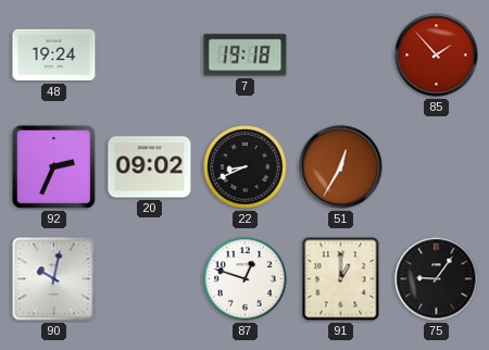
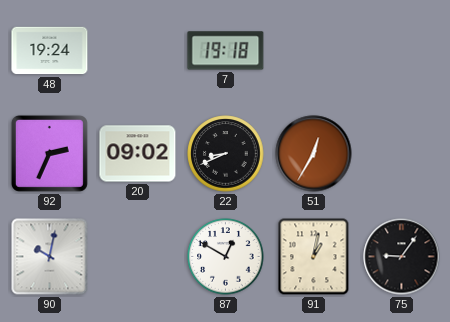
85: 1:53 -> none (437, 55)
87: 12:48 -> 12:50 (226, 257)
91: 1:00 -> 1:02 (314, 257)
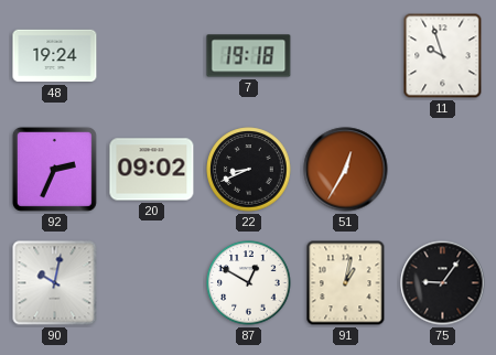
11: none -> 9:57 (443, 56)
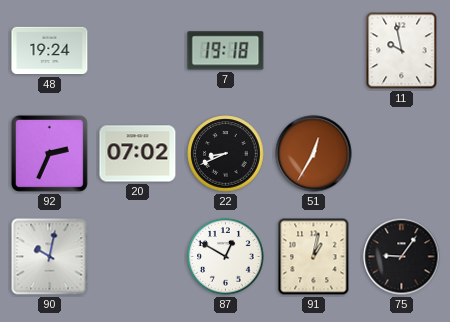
11: 9:57 -> 9:58 (402, 51)
20: 09:02 -> 07:02 (138, 154)
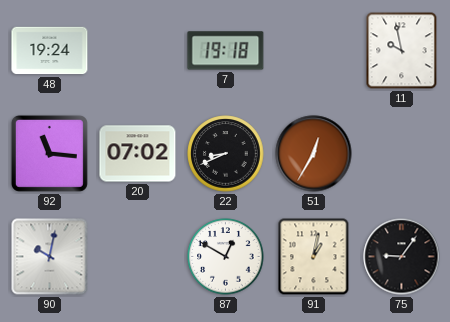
92: 2:34 -> 11:16 (49, 153)
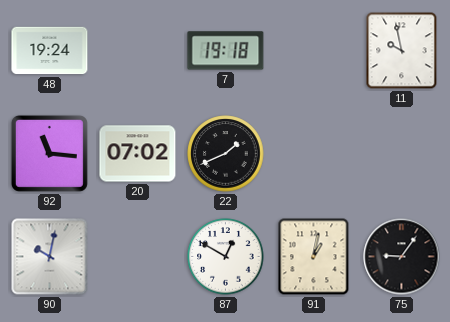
22: 8:41 -> 1:41 (226, 154)
51: 12:35 -> none (314, 154)
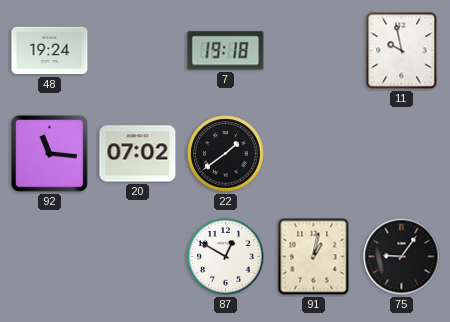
22: 1:41 -> 1:39 (226, 154)
90: 10:02 -> none (50, 257)
